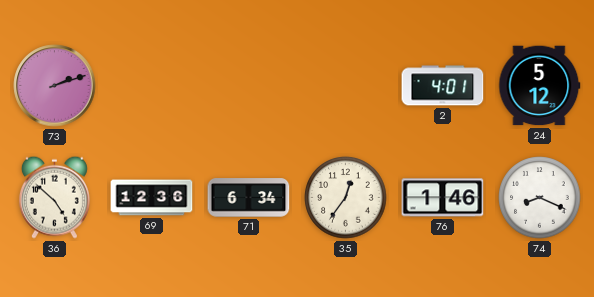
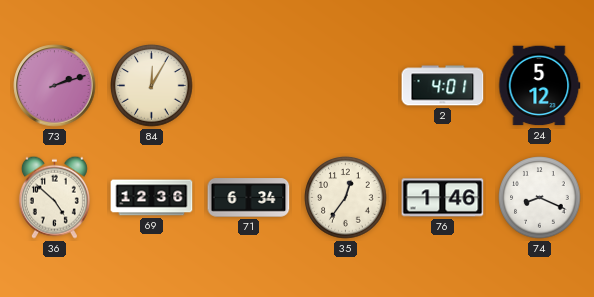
84: none -> 12:05 (152, 86)
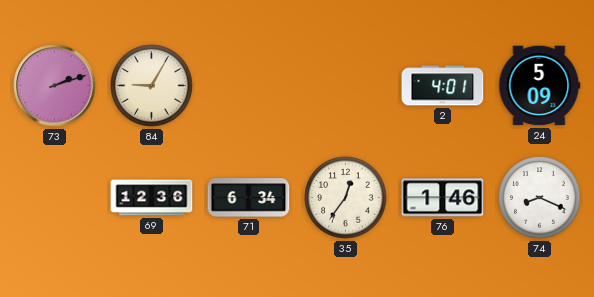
84: 12:05 -> 9:05 (152, 86)
24: 5:12 -> 5:09 (540, 86)
36: 4:52 -> none (54, 197)
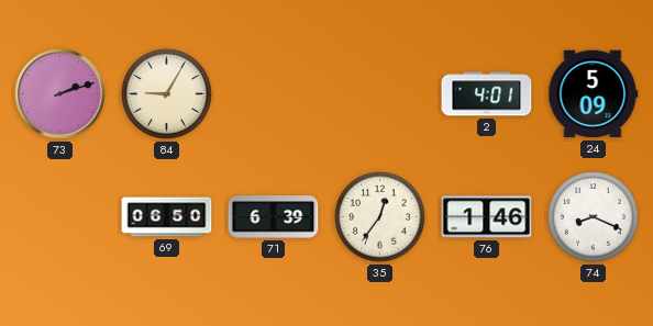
69: 12:36 -> 06:50 (167, 217)
71: 6:34 -> 6:39 (274, 217)
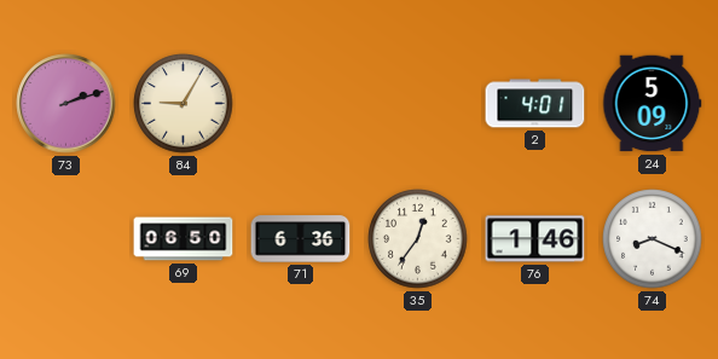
71: 6:39 -> 6:36 (301, 239)
